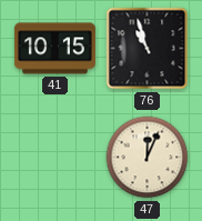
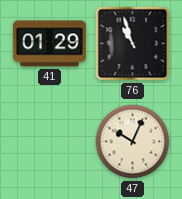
41: 10:15 -> 01:29 (49, 44)
47: 12:04 -> 10:04 (133, 142)
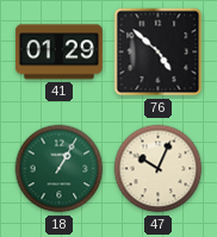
76: 10:57 -> 4:52 (159, 52)
18: none -> 1:05 (60, 169)
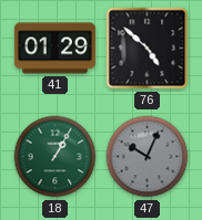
47 dial: cream -> grey (148, 157)
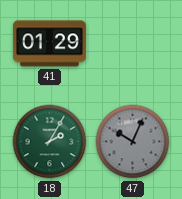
76: 4:52 -> none (148, 49)
18: 1:05 -> 2:05 (50, 142)
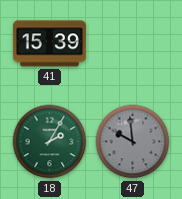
41: 01:29 -> 15:39 (49, 44)
47: 10:04 -> 9:59 (133, 142)
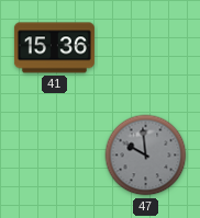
41: 15:39 -> 15:36 (54, 48)
18: 2:05 -> none (50, 142)
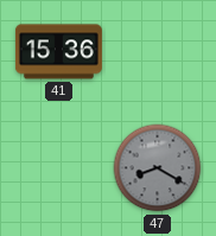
47: 9:59 -> 8:20 (158, 168)
